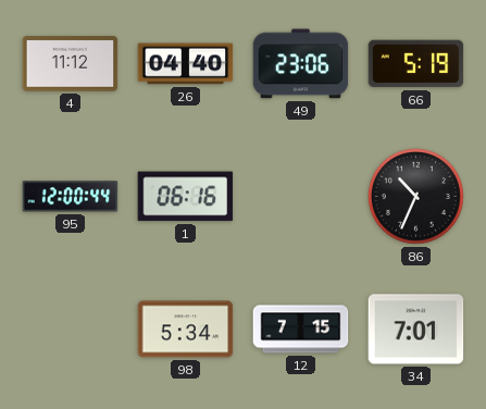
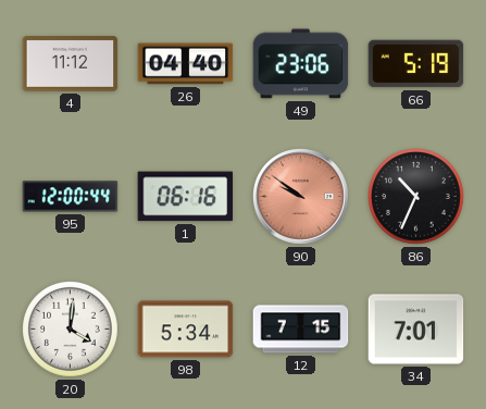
90: none -> 9:51 (301, 197)
20: none -> 4:01 (71, 330)
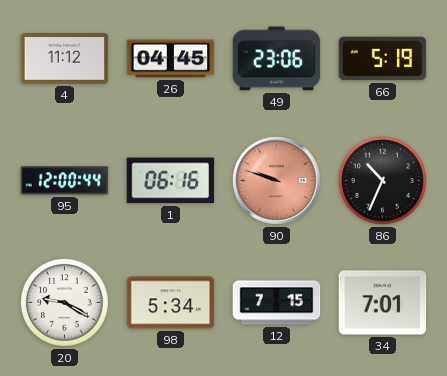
26: 04:40 -> 04:45 (171, 59)
90: 9:51 -> 9:48 (277, 181)
20: 4:01 -> 9:20 (65, 303)
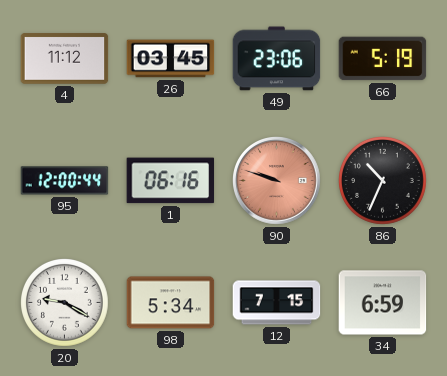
26: 04:45 -> 03:45 (171, 59)
34: 7:01 -> 6:59 (383, 303)
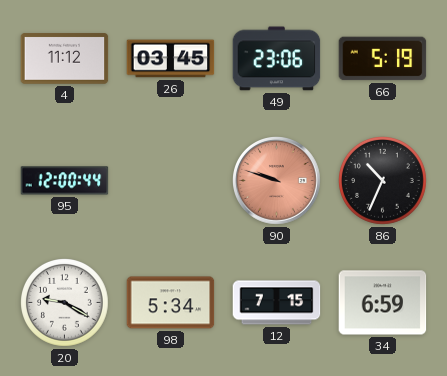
1: 06:16 -> none (171, 181)
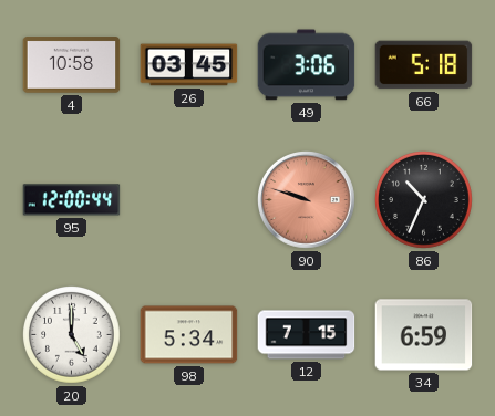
4: 11:12 -> 10:58 (72, 65)
49: 23:06 -> 3:06 (307, 65)
66: 5:19 -> 5:18 (424, 65)
20: 9:20 -> 5:00 (72, 335)
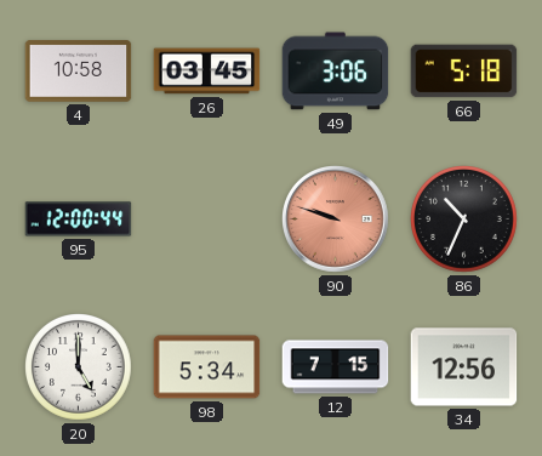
34: 6:59 -> 12:56 (464, 367)
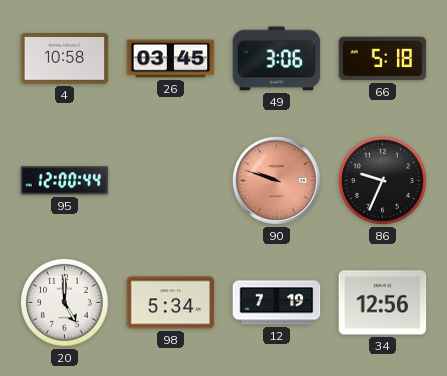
86: 10:34 -> 9:34 (383, 181)
12: 7:15 -> 7:19 (277, 303)
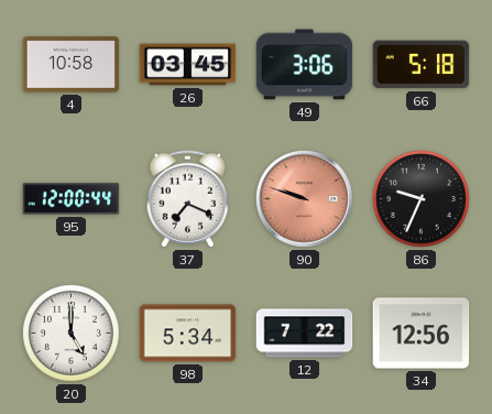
37: none -> 7:19 (187, 199)
12: 7:19 -> 7:22 (305, 334)
